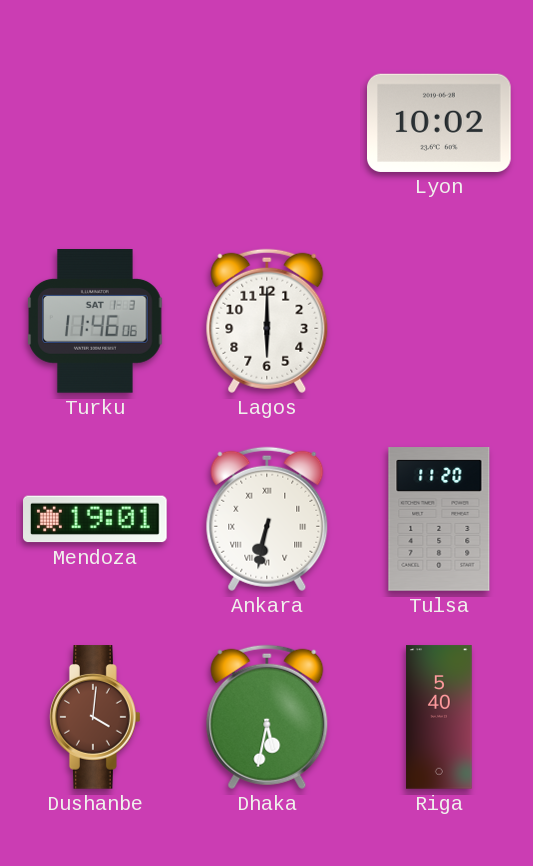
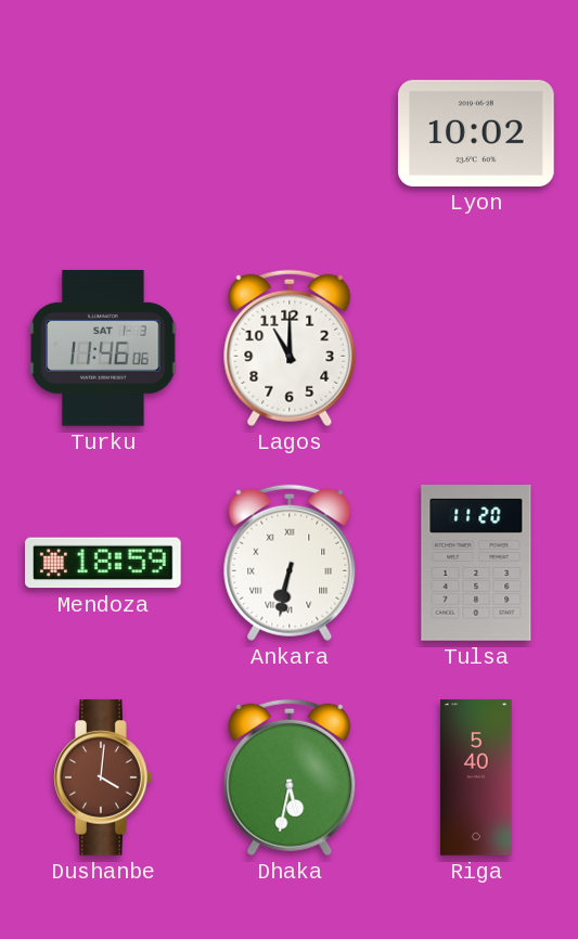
Lagos: 6:00 -> 11:00 (290, 348)
Mendoza: 19:01 -> 18:59 (104, 563)
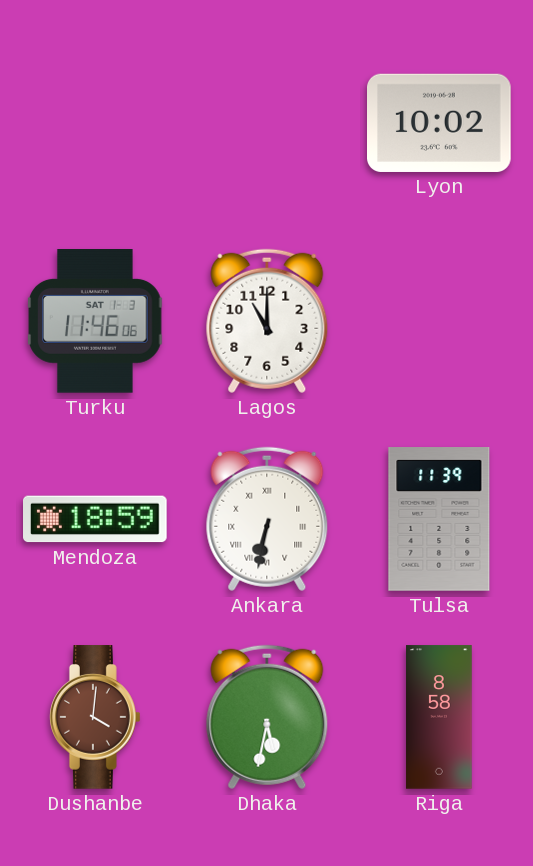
Tulsa: 11:20 -> 11:39 (439, 519)
Riga: 5:40 -> 8:58 (439, 717)
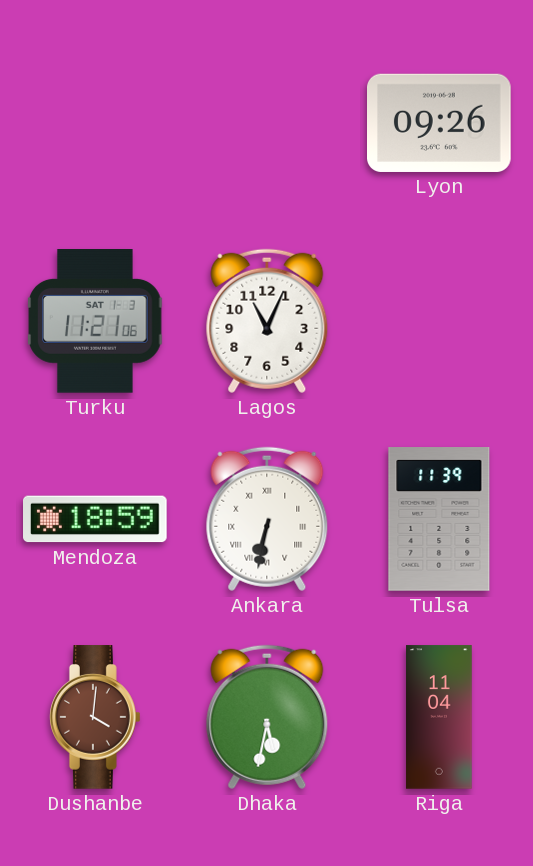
Lyon: 10:02 -> 09:26 (439, 123)
Turku: 11:46 -> 11:21 (95, 322)
Lagos: 11:00 -> 11:04 (267, 321)
Riga: 8:58 -> 11:04 (439, 717)
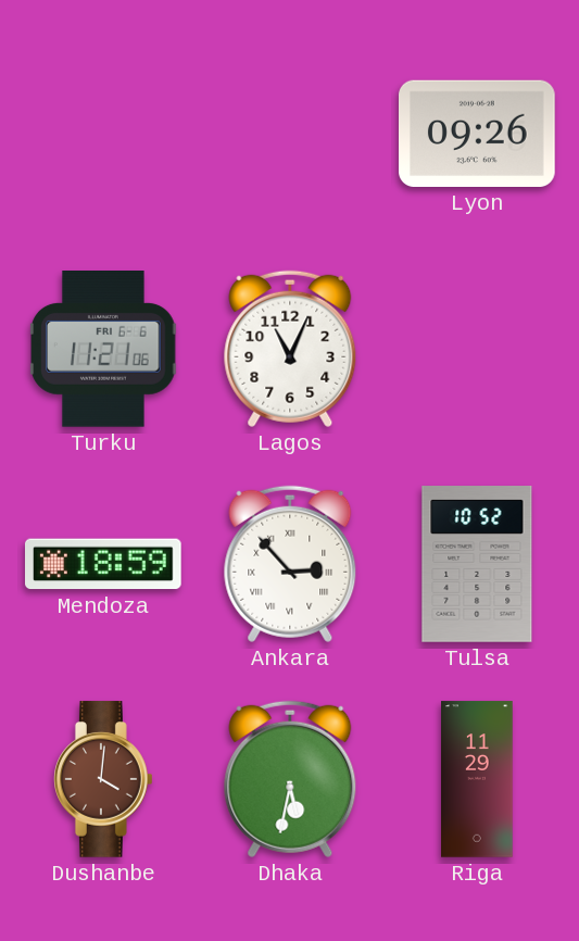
Turku date: SAT 1-3 -> FRI 6-6 (103, 350)
Ankara: 6:32 -> 2:53 (290, 564)
Tulsa: 11:39 -> 10:52 (477, 564)
Riga: 11:04 -> 11:29 (477, 779)
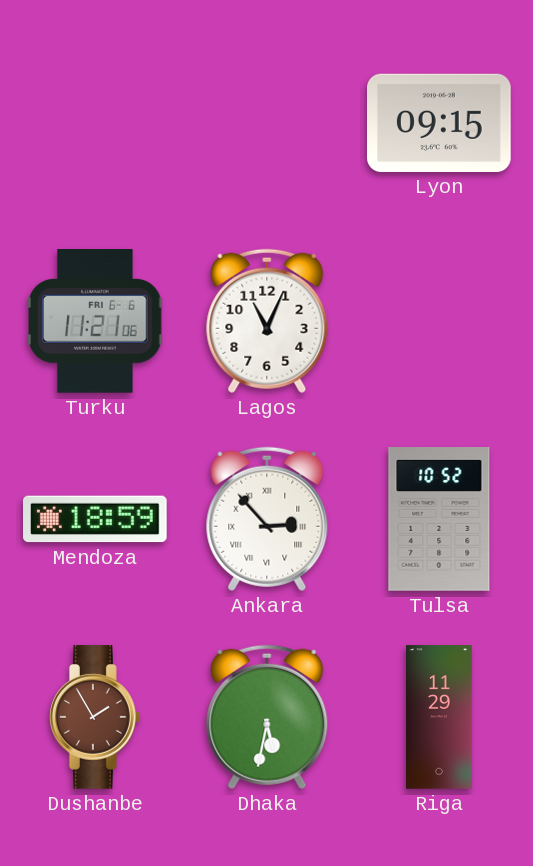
Lyon: 09:26 -> 09:15 (439, 123)
Dushanbe: 4:01 -> 1:55 (96, 717)
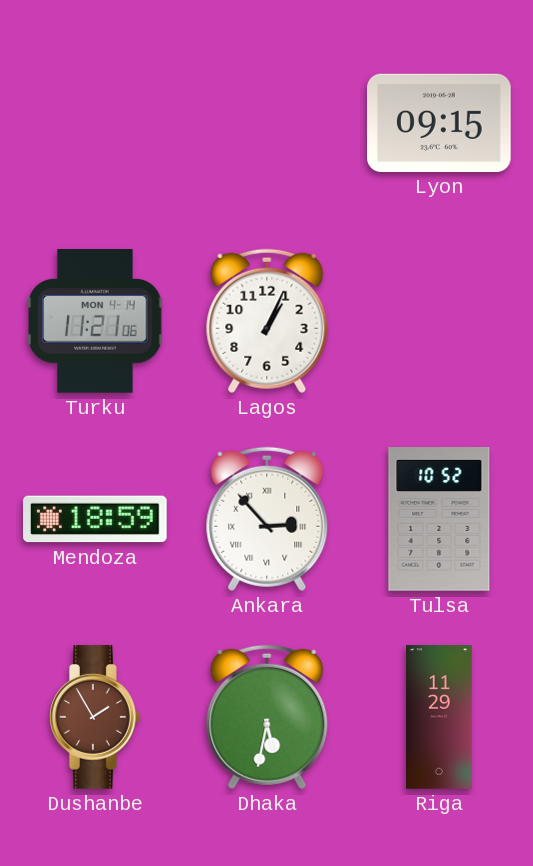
Turku date: FRI 6-6 -> MON 4-14 (95, 322)
Lagos: 11:04 -> 1:04 (267, 321)
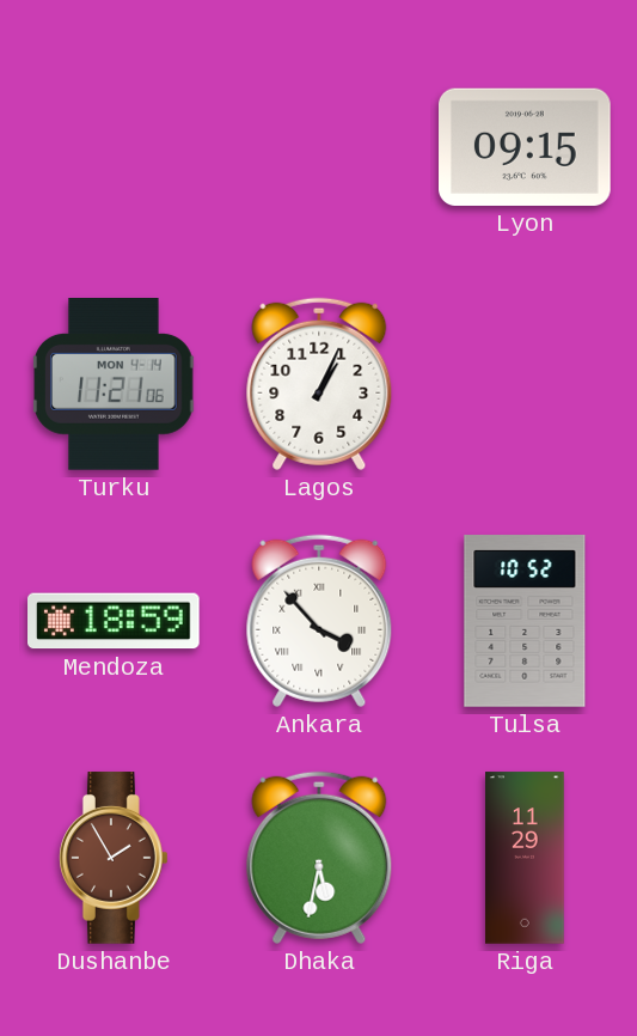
Ankara: 2:53 -> 3:53 (319, 621)
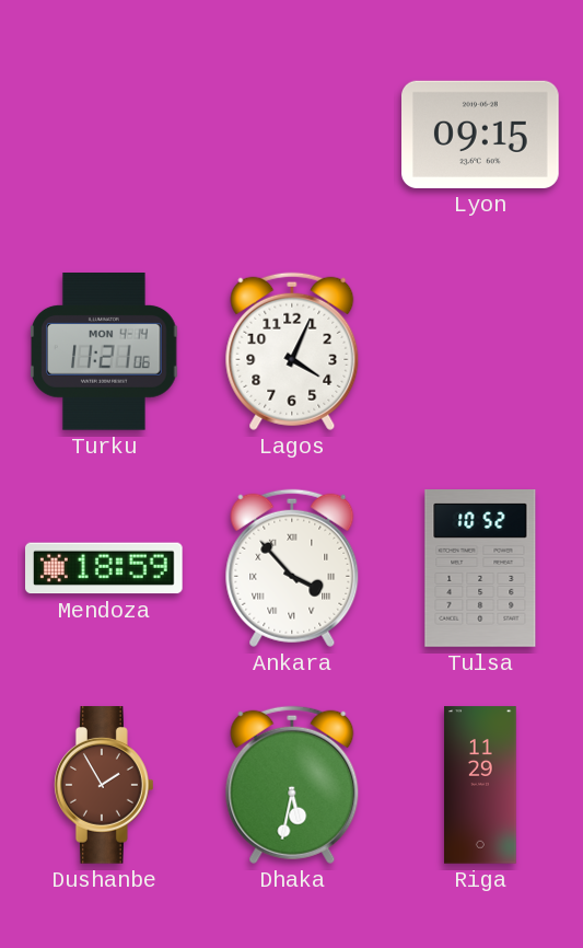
Lagos: 1:04 -> 4:04 (292, 351)
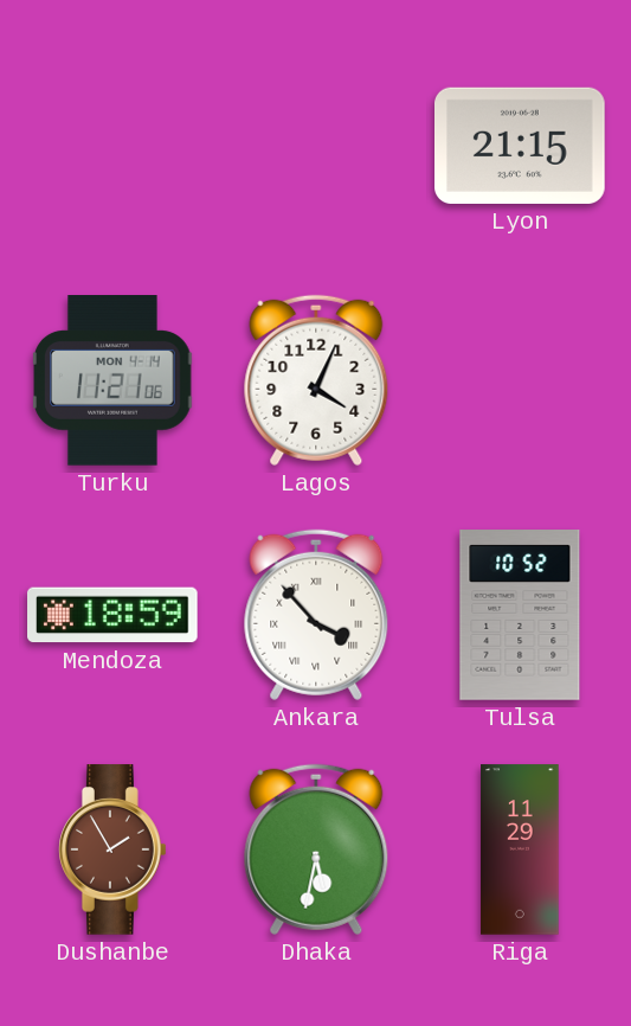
Lyon: 09:15 -> 21:15 (520, 146)
